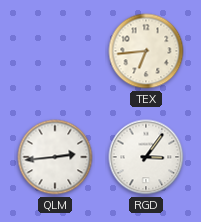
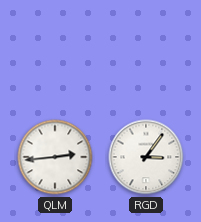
TEX: 6:44 -> none (146, 51)
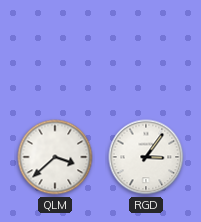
QLM: 2:44 -> 3:38 (55, 157)
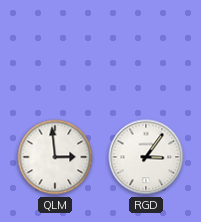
QLM: 3:38 -> 2:59 (55, 157)
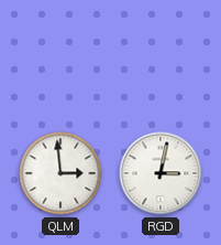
RGD: 3:06 -> 3:02 (161, 173)
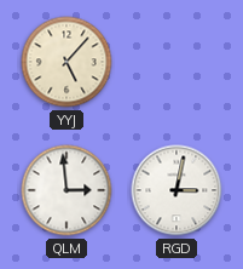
YYJ: none -> 5:07 (66, 62)
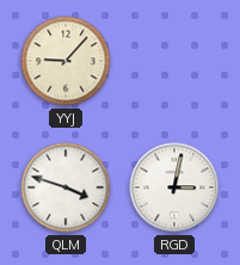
YYJ: 5:07 -> 9:07 (66, 61)
QLM: 2:59 -> 3:48 (66, 187)
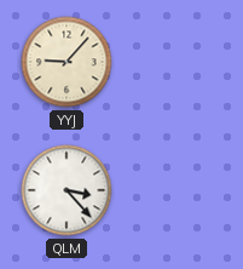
QLM: 3:48 -> 3:23 (66, 190)
RGD: 3:02 -> none (174, 187)
